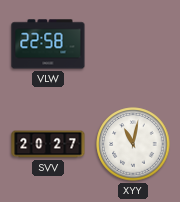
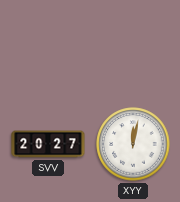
VLW: 22:58 -> none (48, 44)
XYY: 11:02 -> 12:02 (133, 144)
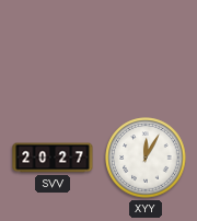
XYY: 12:02 -> 12:05 (146, 158)
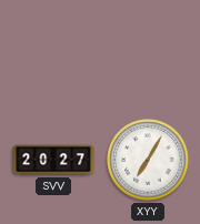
XYY: 12:05 -> 7:05 (148, 160)
